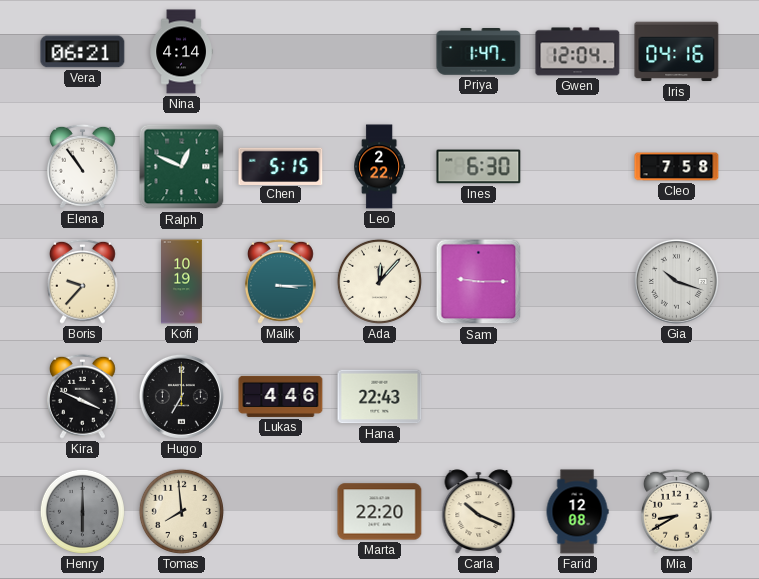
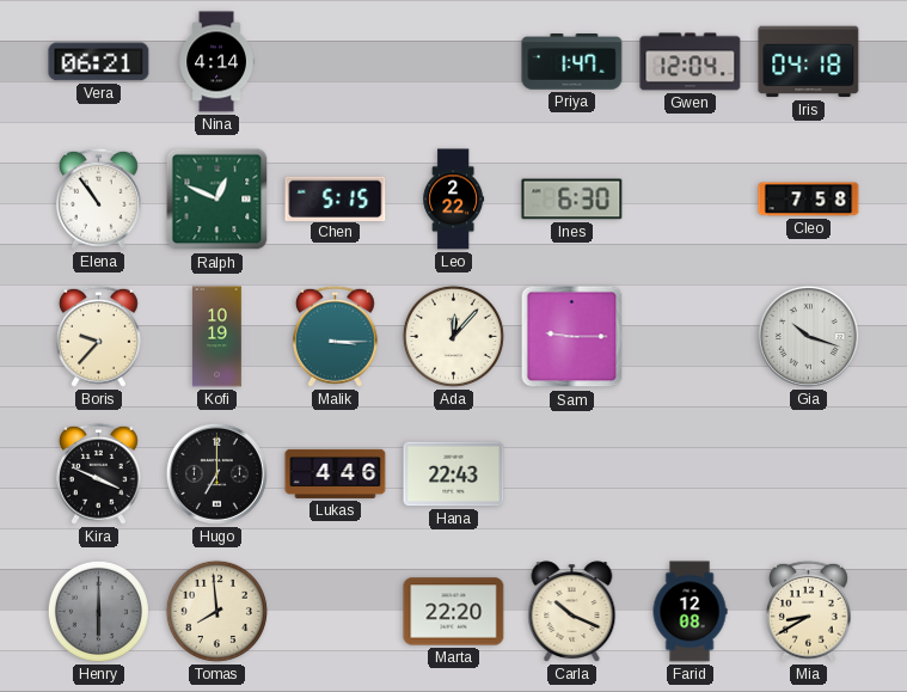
Iris: 04:16 -> 04:18 (809, 62)
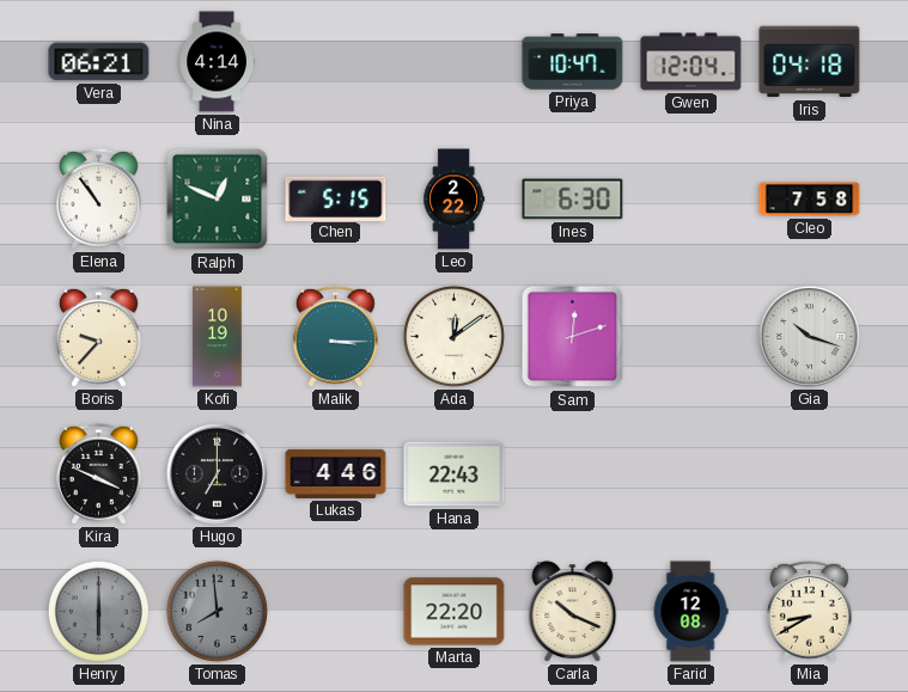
Priya: 1:47 -> 10:47 (573, 62)
Ada: 12:07 -> 12:09 (453, 336)
Sam: 9:15 -> 12:12 (573, 337)
Tomas dial: cream -> grey (217, 611)
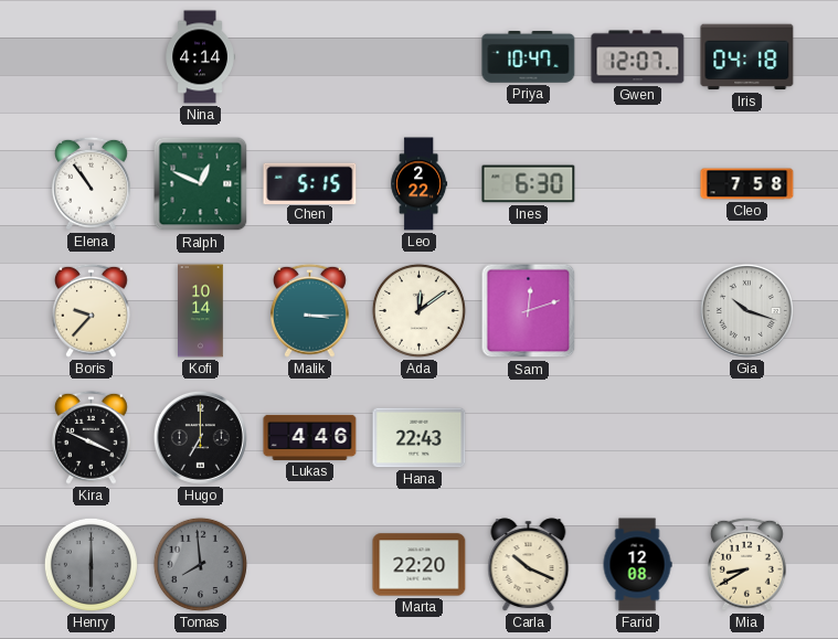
Vera: 06:21 -> none (99, 62)
Gwen: 12:04 -> 12:07 (638, 57)
Kofi: 10:19 -> 10:14 (201, 311)
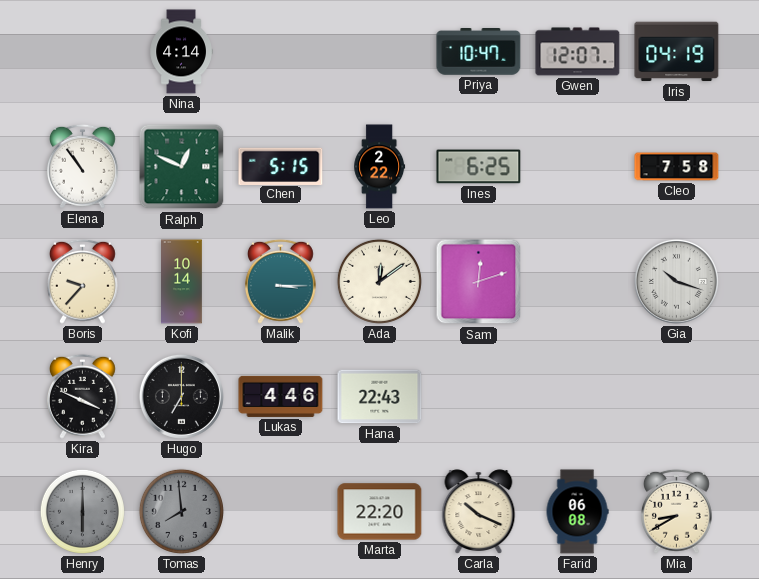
Iris: 04:18 -> 04:19 (677, 52)
Ines: 6:30 -> 6:25 (479, 167)
Farid: 12:08 -> 06:08 (577, 512)
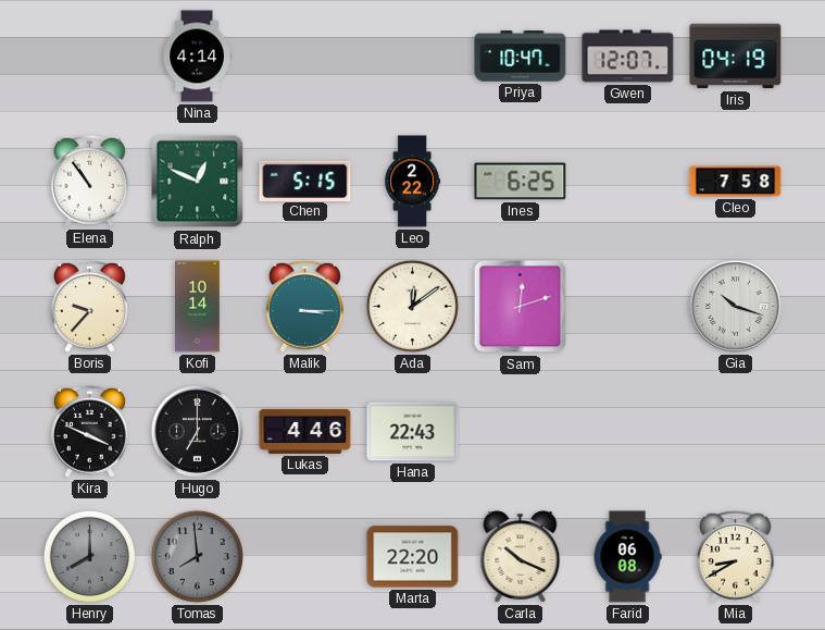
Henry: 6:00 -> 8:00 (89, 556)
